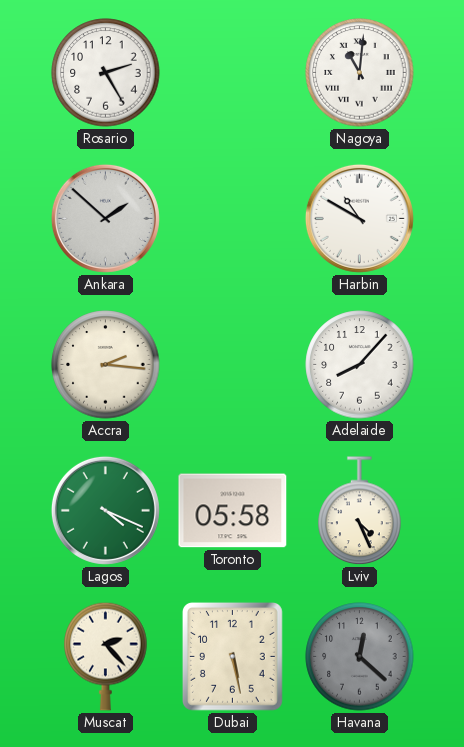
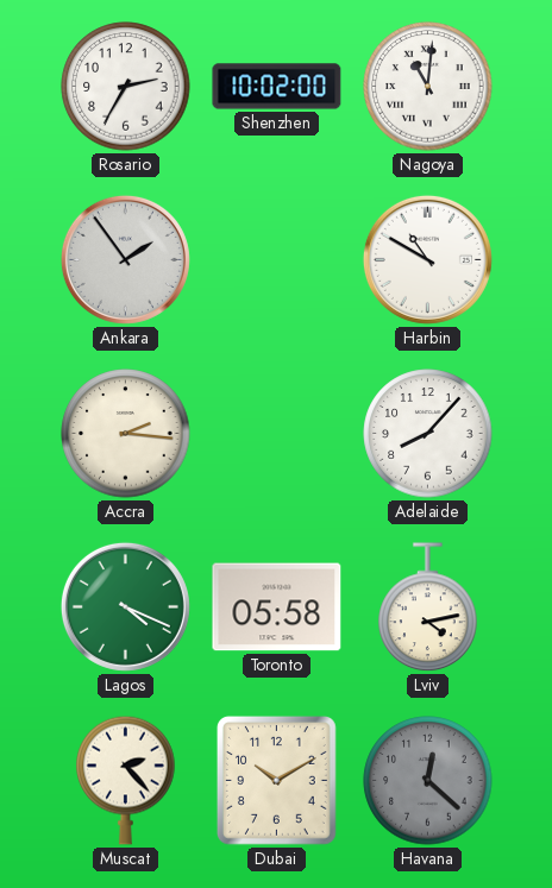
Rosario: 2:25 -> 2:35 (126, 87)
Shenzhen: none -> 10:02 (277, 87)
Ankara: 1:52 -> 1:54 (125, 259)
Lviv: 4:26 -> 4:13 (428, 607)
Dubai: 5:28 -> 10:10 (276, 780)
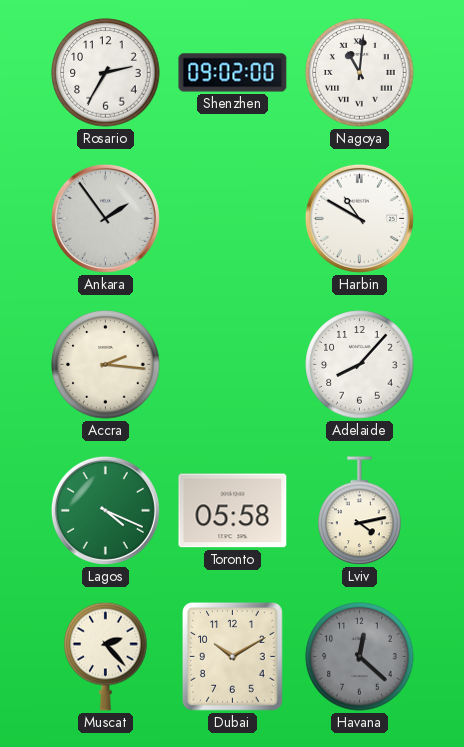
Shenzhen: 10:02 -> 09:02 (233, 73)
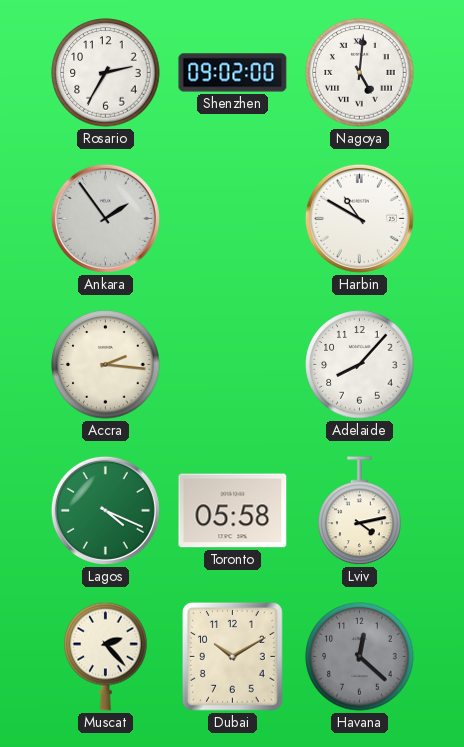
Nagoya: 11:01 -> 5:01 (360, 73)
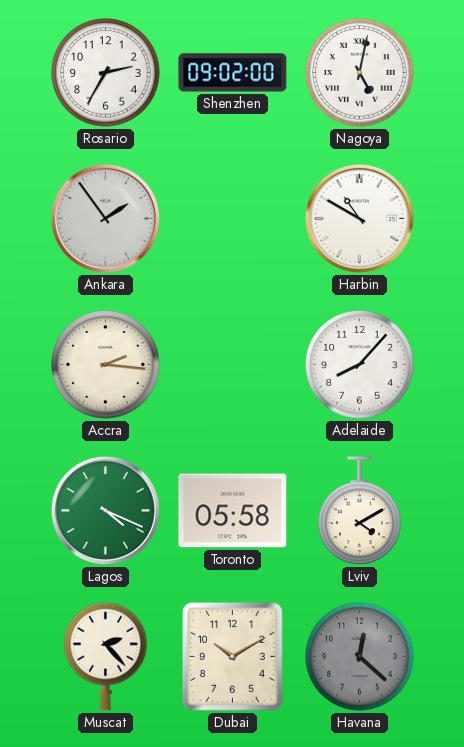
Nagoya: 5:01 -> 5:02 (360, 73)
Lviv: 4:13 -> 4:10 (360, 511)
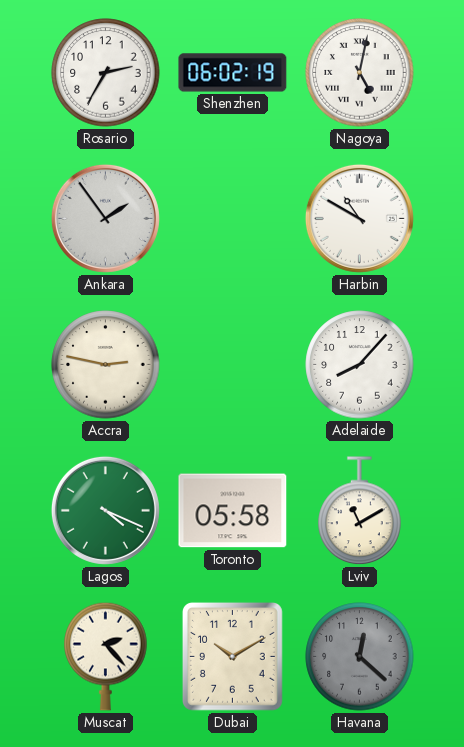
Shenzhen: 09:02 -> 06:02 (233, 73)
Accra: 2:16 -> 2:47 (106, 365)
Lviv: 4:10 -> 11:10 (360, 511)
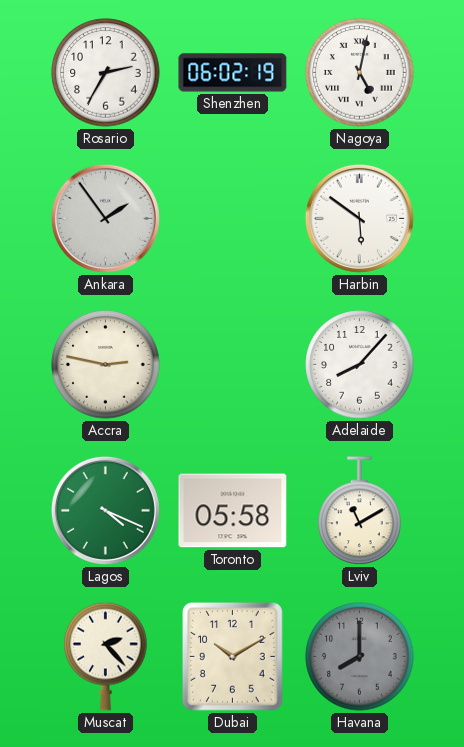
Harbin: 10:50 -> 5:51 (359, 218)
Havana: 12:22 -> 8:00 (360, 657)
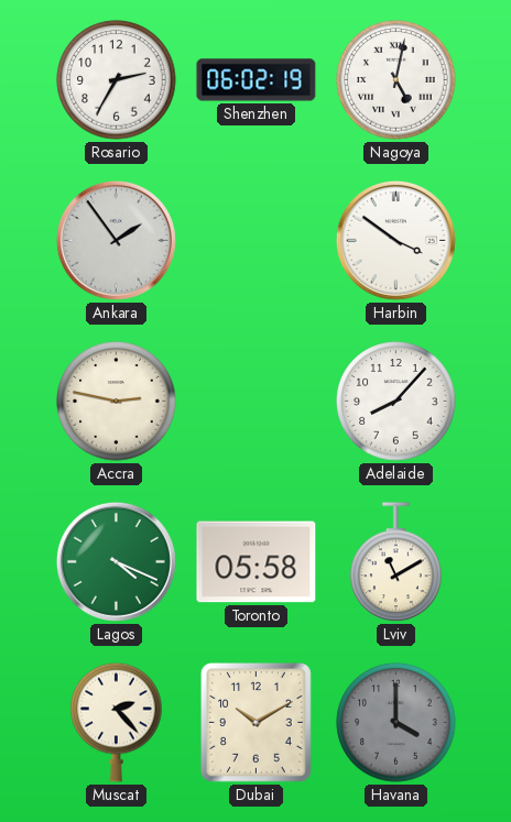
Harbin: 5:51 -> 3:51 (395, 240)
Havana: 8:00 -> 4:00 (396, 723)
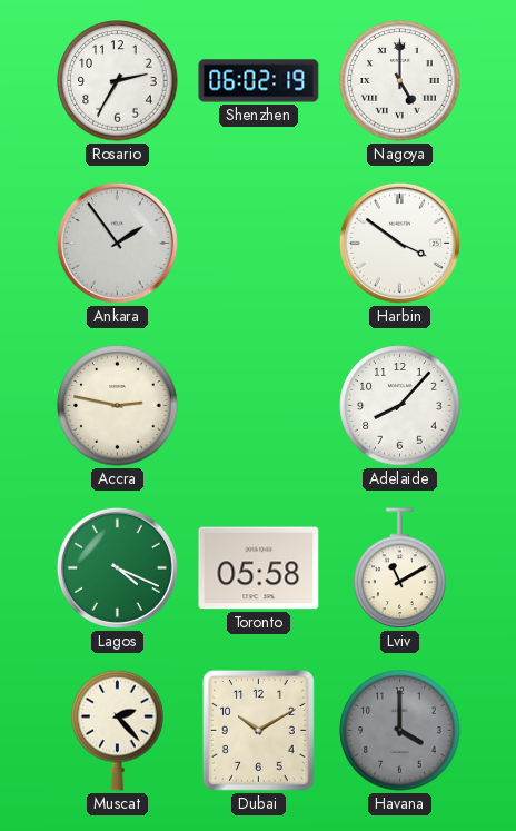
Nagoya: 5:02 -> 5:00 (400, 81)
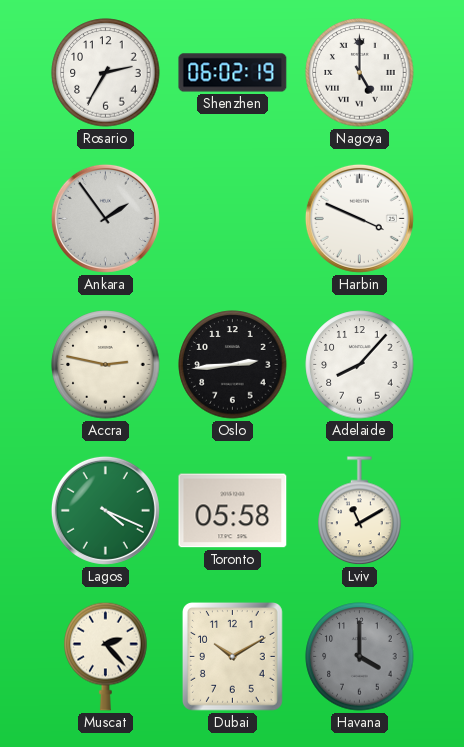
Harbin: 3:51 -> 3:49 (359, 218)
Oslo: none -> 2:44 (233, 365)
